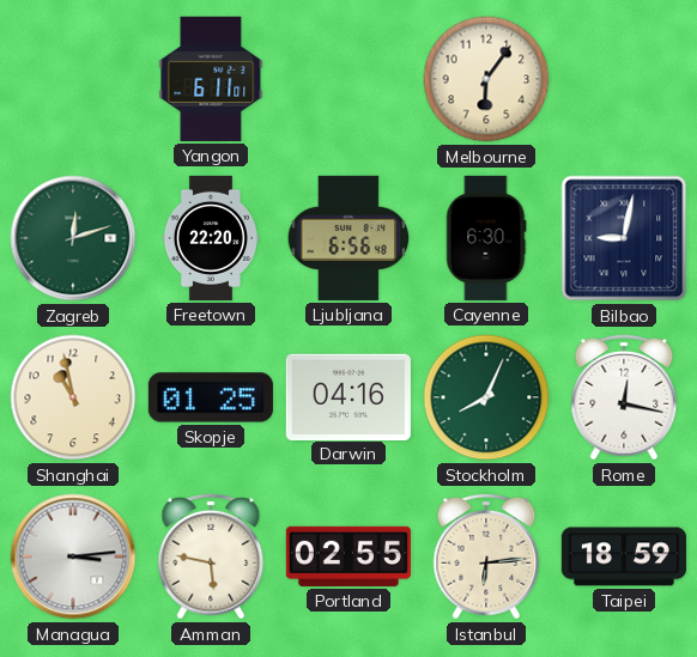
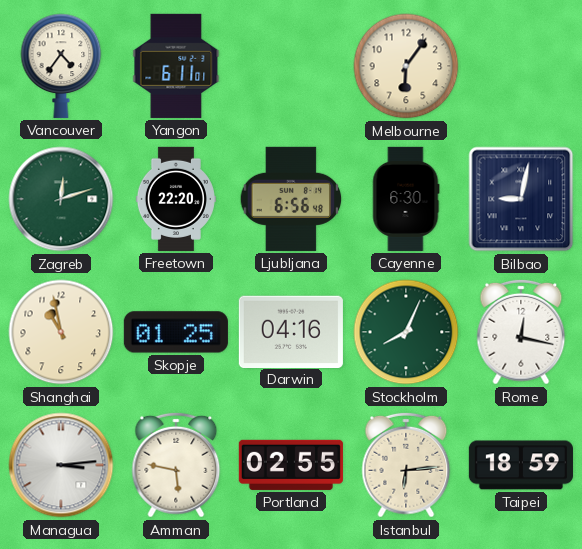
Vancouver: none -> 4:36 (61, 66)
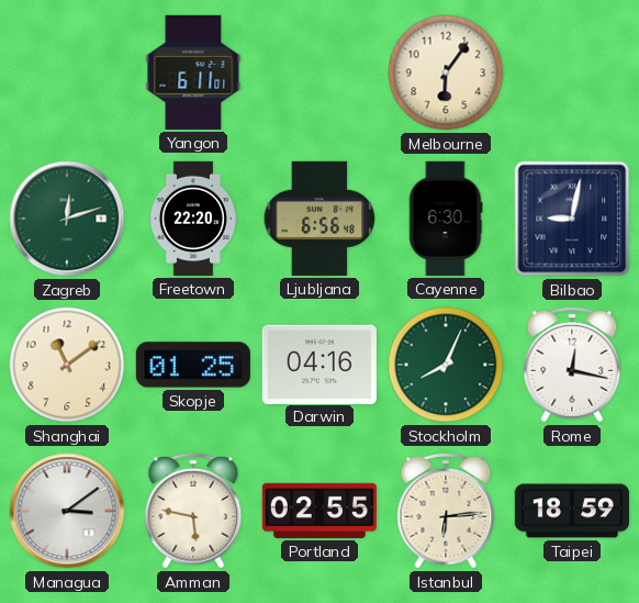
Vancouver: 4:36 -> none (61, 66)
Shanghai: 10:58 -> 11:09 (67, 365)
Managua: 3:14 -> 3:09 (67, 511)
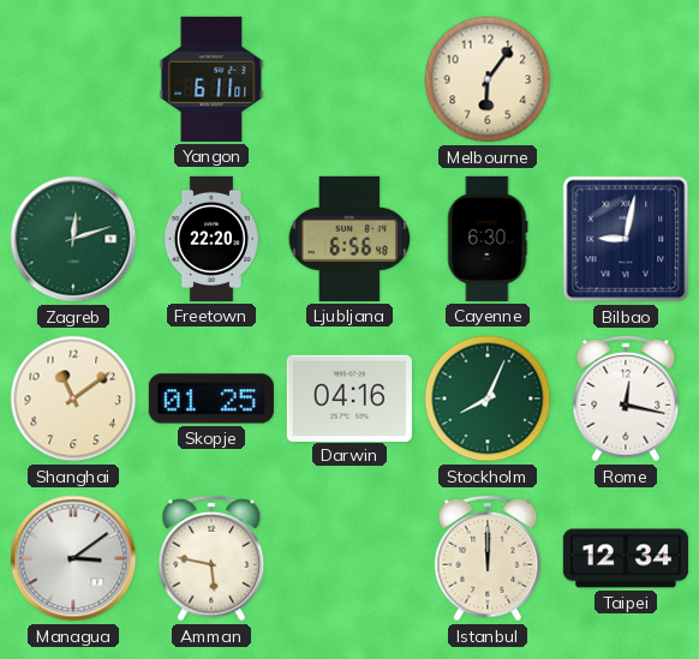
Portland: 02:55 -> none (319, 511)
Istanbul: 6:14 -> 12:00 (488, 558)
Taipei: 18:59 -> 12:34 (626, 558)
